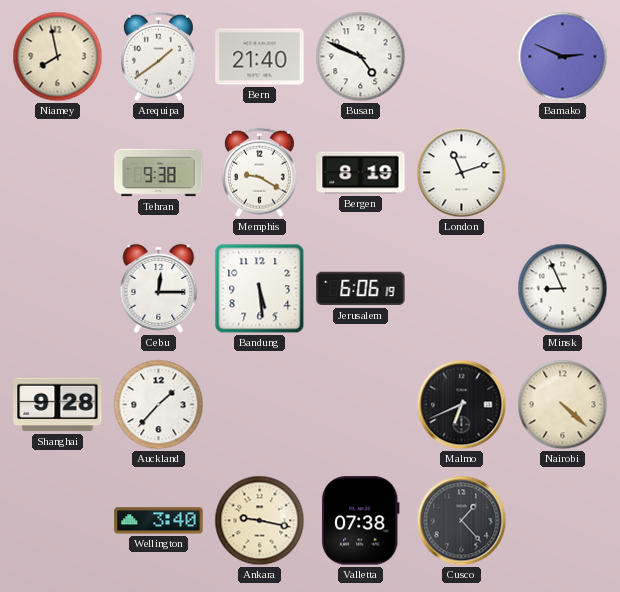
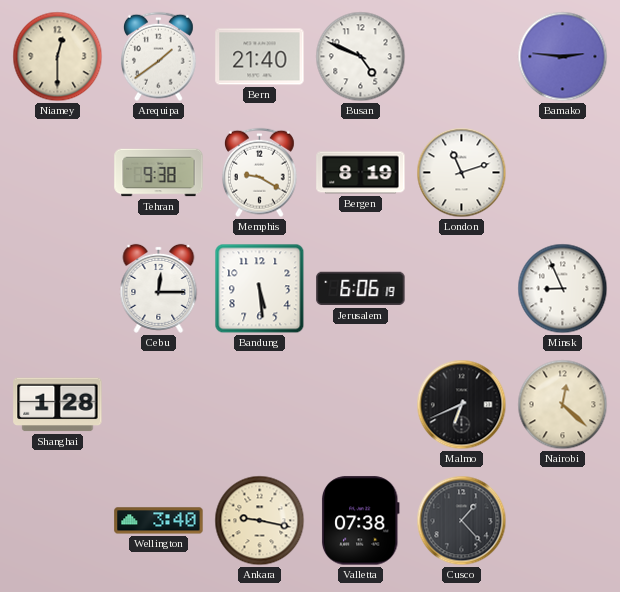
Niamey: 7:58 -> 12:30 (58, 57)
Bamako: 2:49 -> 2:46 (563, 57)
Shanghai: 9:28 -> 1:28 (58, 405)
Auckland: 1:37 -> none (159, 405)
Nairobi: 4:22 -> 12:22 (563, 405)
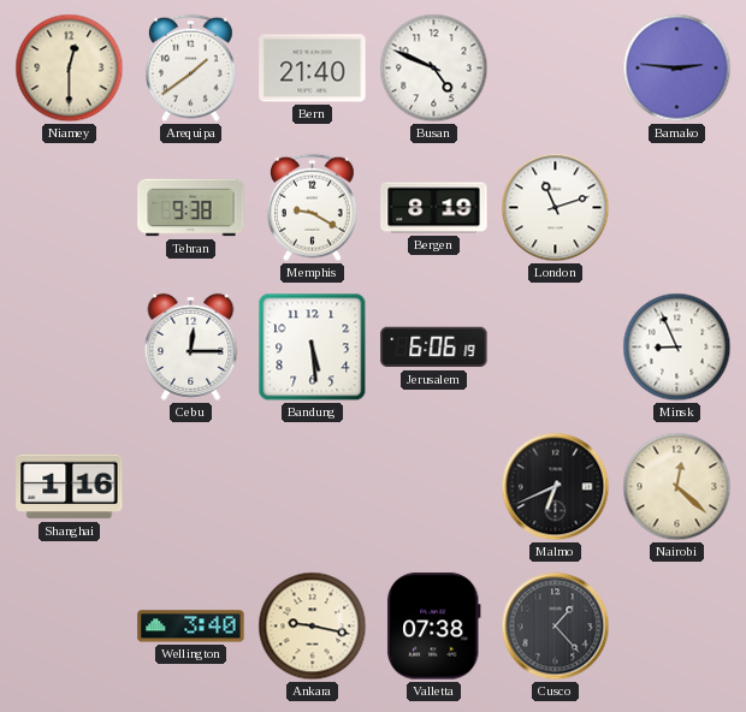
Shanghai: 1:28 -> 1:16 (70, 487)
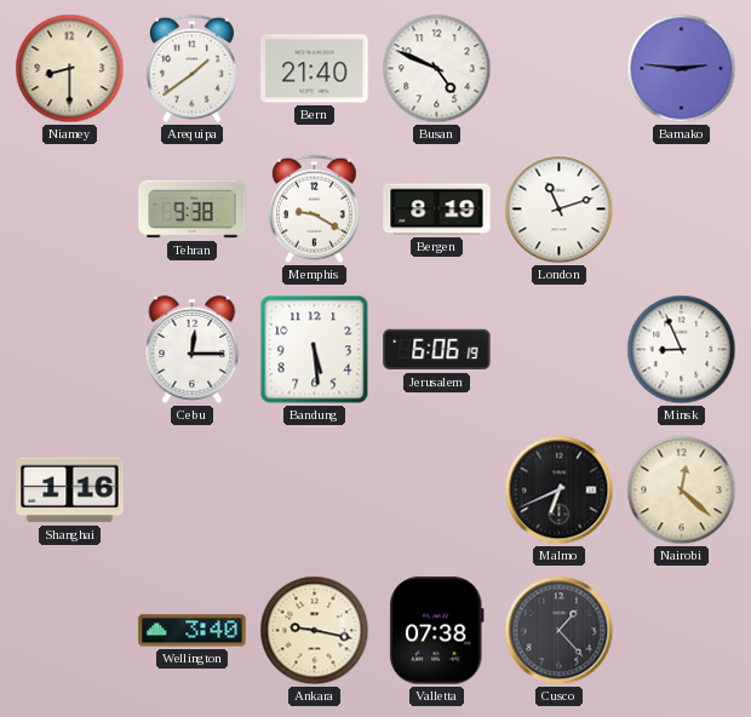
Niamey: 12:30 -> 8:30 (70, 69)
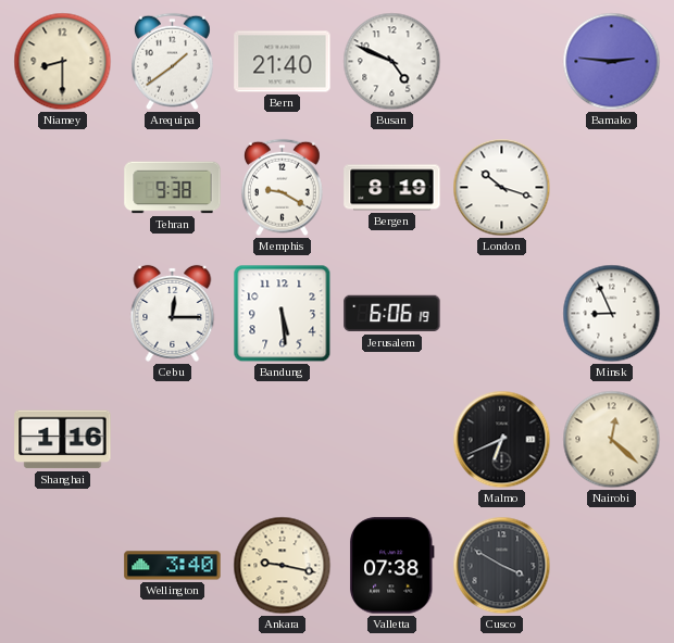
London: 11:12 -> 10:18 (502, 188)
Cusco: 1:23 -> 3:50 (502, 566)
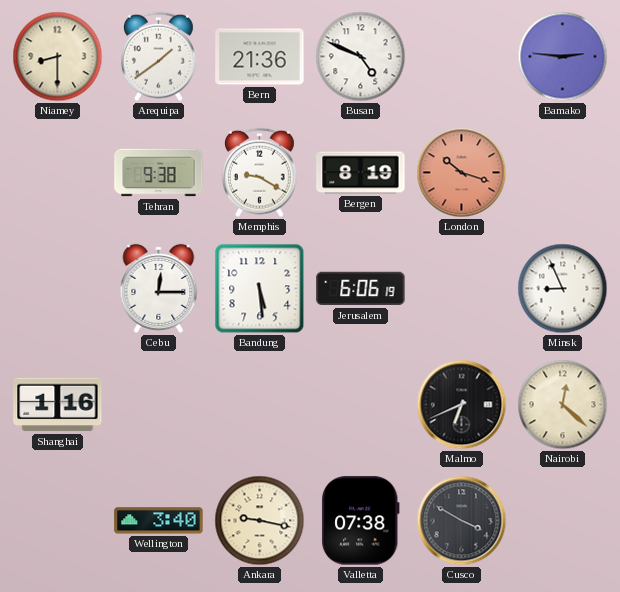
Bern: 21:40 -> 21:36 (260, 57)
London dial: white -> salmon (462, 173)
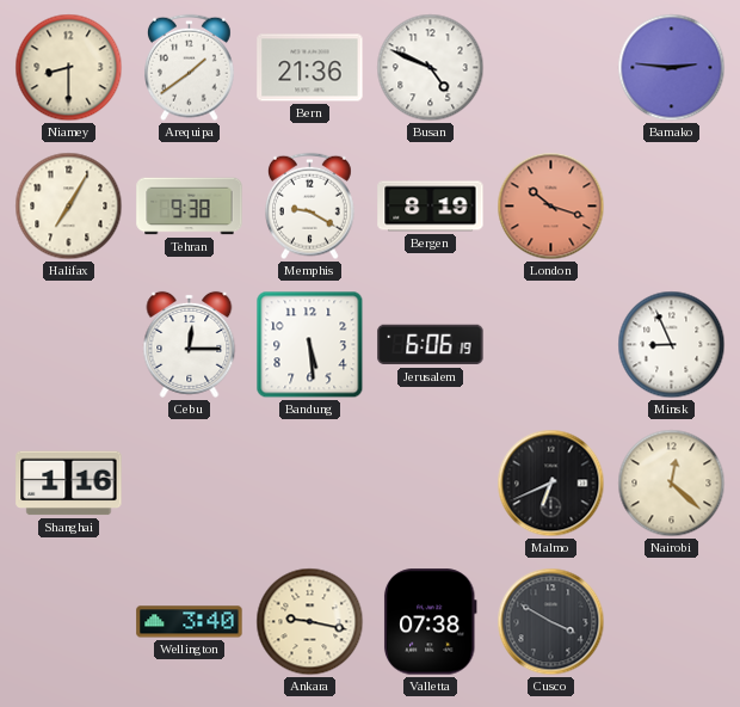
Halifax: none -> 7:05 (69, 207)
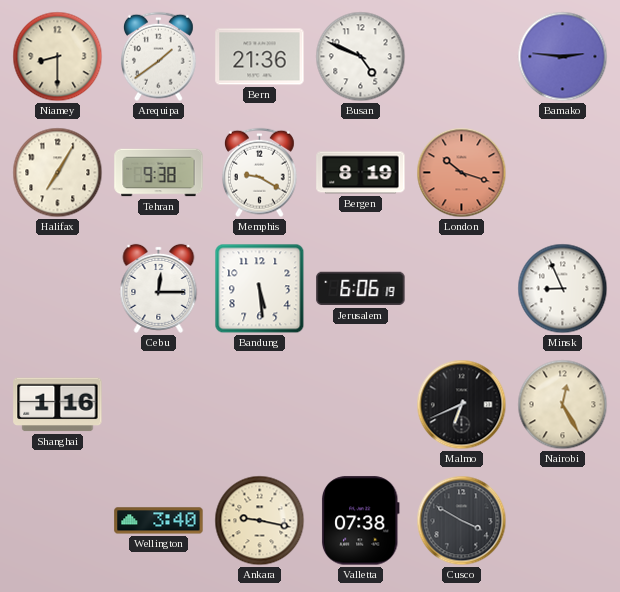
Nairobi: 12:22 -> 12:25 (563, 405)
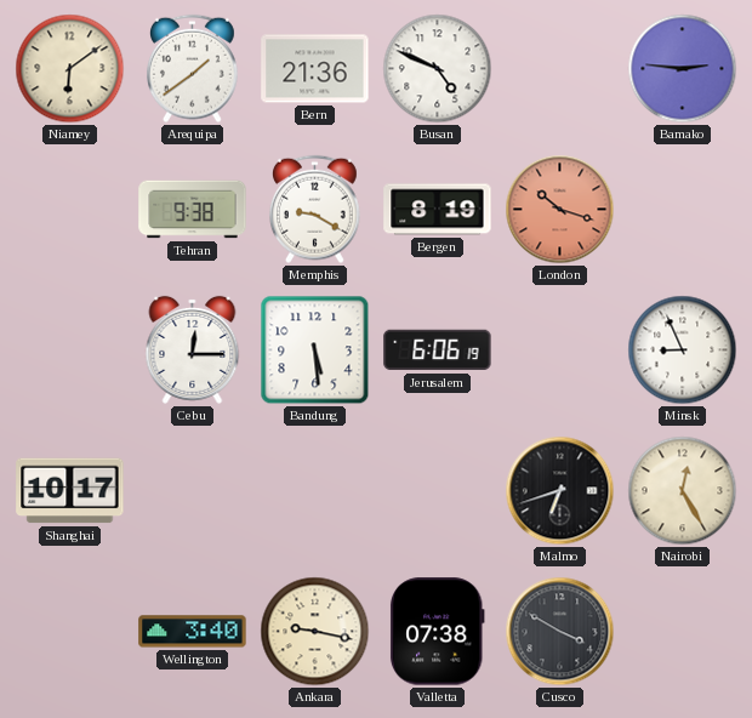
Niamey: 8:30 -> 6:09 (70, 69)
Halifax: 7:05 -> none (58, 173)
Shanghai: 1:16 -> 10:17 (70, 491)
Malmo: 6:41 -> 6:42 (560, 491)
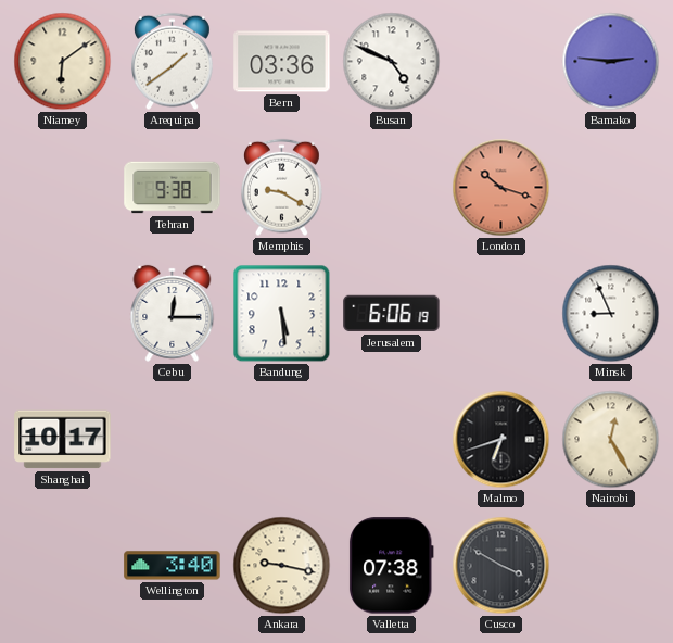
Bern: 21:36 -> 03:36 (282, 62)
Bergen: 8:19 -> none (438, 210)
